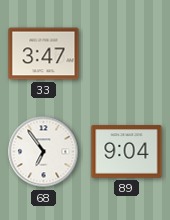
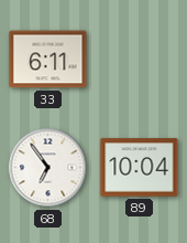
33: 3:47 -> 6:11 (48, 60)
89: 9:04 -> 10:04 (140, 168)
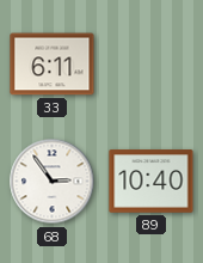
68: 6:54 -> 2:54 (53, 182)
89: 10:04 -> 10:40 (152, 182)
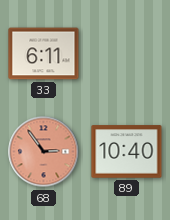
68 dial: white -> salmon (44, 152)
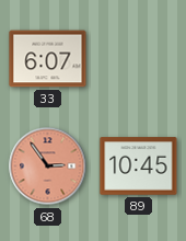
33: 6:11 -> 6:07 (48, 59)
89: 10:40 -> 10:45 (139, 167)
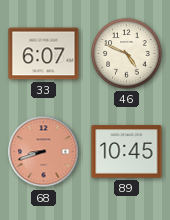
46: none -> 4:49 (127, 54)
68: 2:54 -> 8:42 (44, 152)
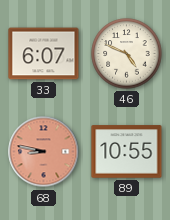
68: 8:42 -> 8:47 (44, 152)
89: 10:45 -> 10:55 (127, 152)
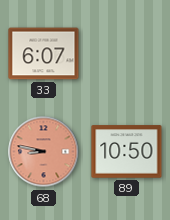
46: 4:49 -> none (127, 54)
89: 10:55 -> 10:50 (127, 152)
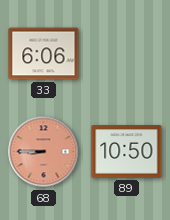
33: 6:07 -> 6:06 (44, 54)
68: 8:47 -> 8:45 (44, 152)
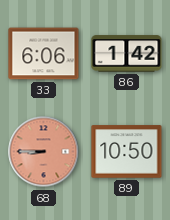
86: none -> 1:42 (127, 54)
